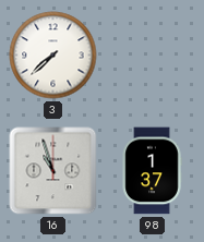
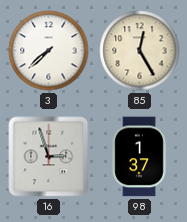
85: none -> 12:25 (140, 51)
16: 10:57 -> 2:57 (49, 157)
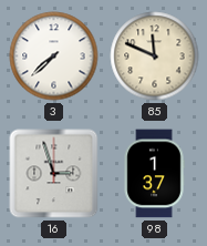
85: 12:25 -> 11:49 (155, 57)
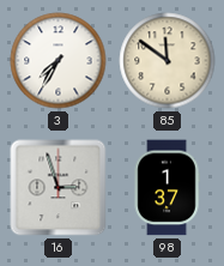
3: 7:38 -> 7:35 (59, 61)
85: 11:49 -> 11:51 (168, 61)
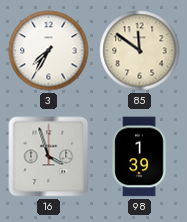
16: 2:57 -> 3:57 (49, 157)
98: 1:37 -> 1:39 (139, 157)
